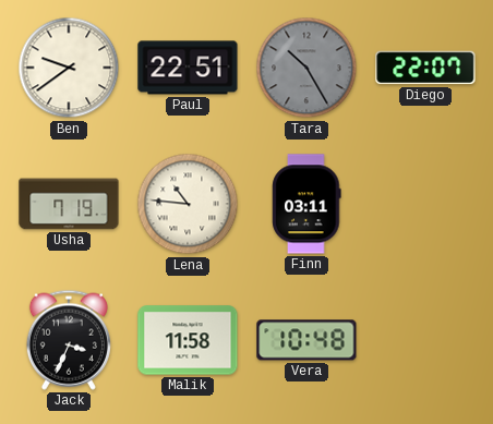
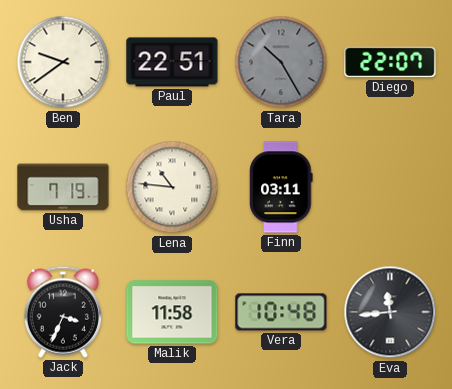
Eva: none -> 11:44 (390, 312)
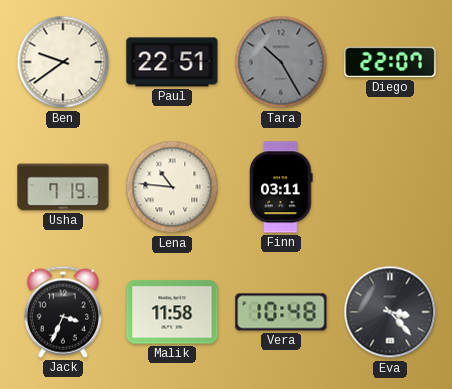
Eva: 11:44 -> 3:23 (390, 312)
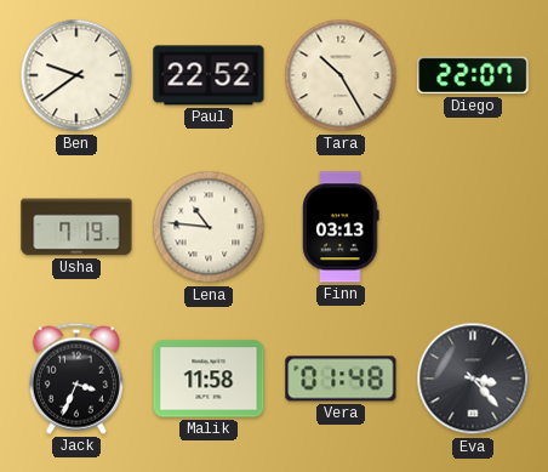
Paul: 22:51 -> 22:52 (209, 75)
Tara dial: grey -> cream (341, 75)
Finn: 03:11 -> 03:13 (341, 227)
Vera: 10:48 -> 01:48 (341, 379)
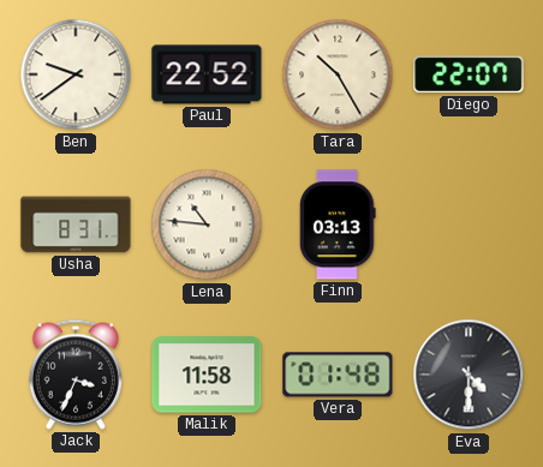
Usha: 7:19 -> 8:31 (76, 224)
Eva: 3:23 -> 4:30 (469, 375)
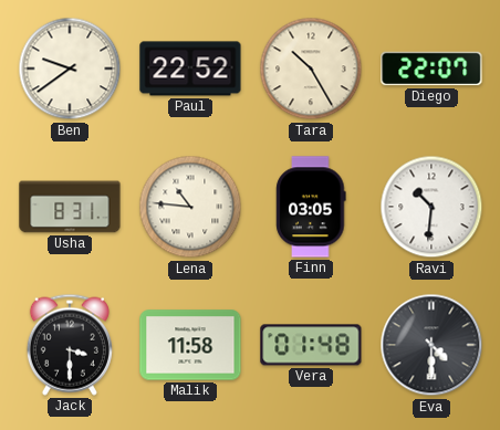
Finn: 03:13 -> 03:05 (311, 207)
Ravi: none -> 10:31 (431, 207)
Jack: 3:34 -> 3:30 (70, 345)
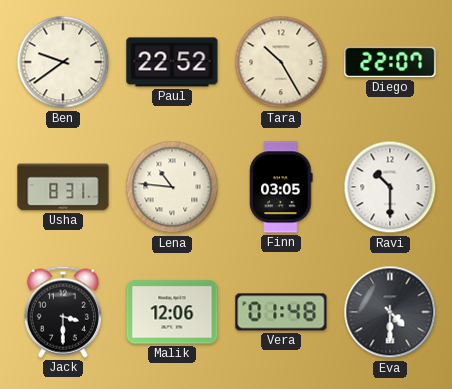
Ravi: 10:31 -> 10:30 (390, 187)
Malik: 11:58 -> 12:06 (172, 312)
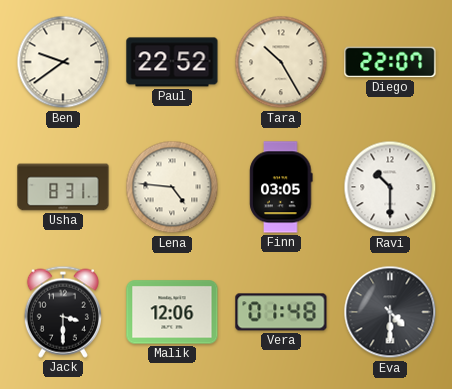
Lena: 10:46 -> 4:46 (172, 187)
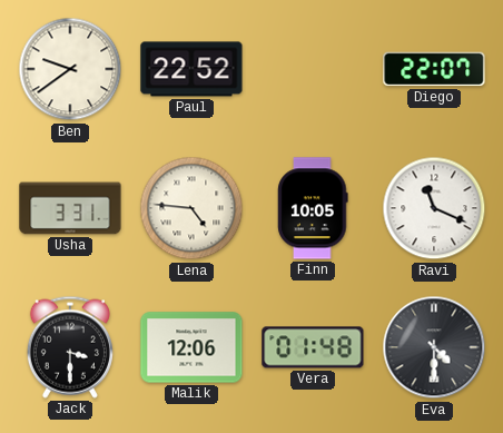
Tara: 10:25 -> none (281, 62)
Usha: 8:31 -> 3:31 (70, 208)
Finn: 03:05 -> 10:05 (313, 208)
Ravi: 10:30 -> 11:19 (434, 208)
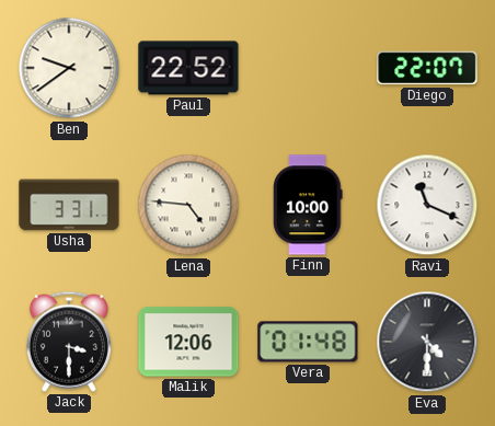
Finn: 10:05 -> 10:00 (308, 205)
